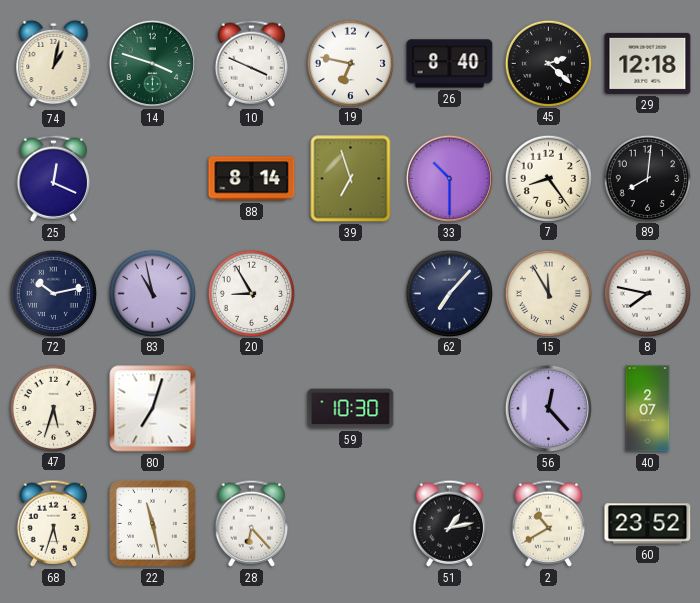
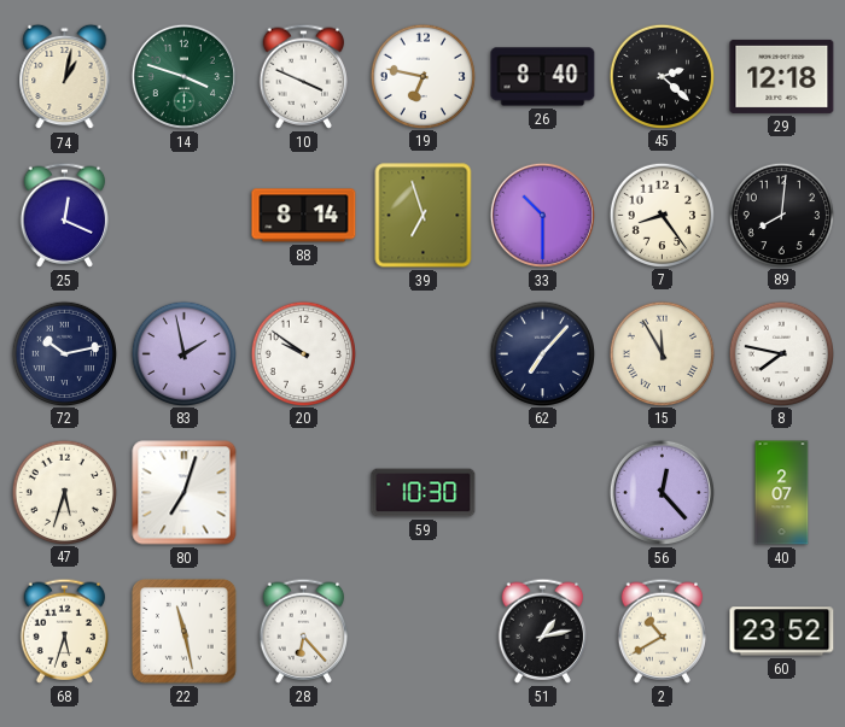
83: 10:58 -> 1:58 (183, 353)
20: 8:55 -> 9:51 (303, 353)
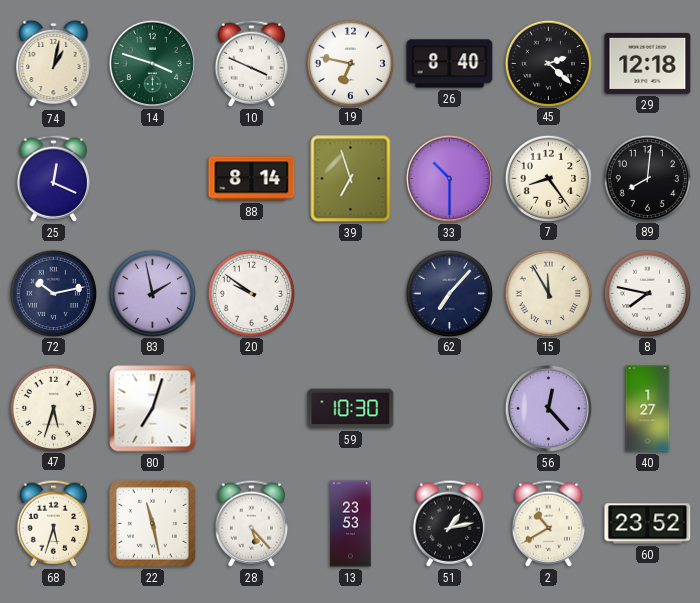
40: 2:07 -> 1:27 (648, 409)
28: 6:23 -> 5:23 (252, 523)
13: none -> 23:53 (351, 524)
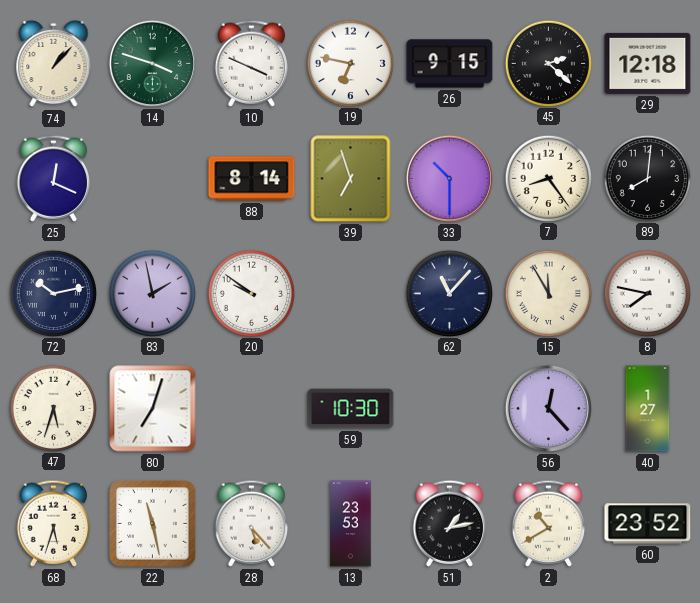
74: 1:02 -> 1:07 (54, 64)
26: 8:40 -> 9:15 (450, 64)
62: 7:07 -> 11:07 (449, 293)
